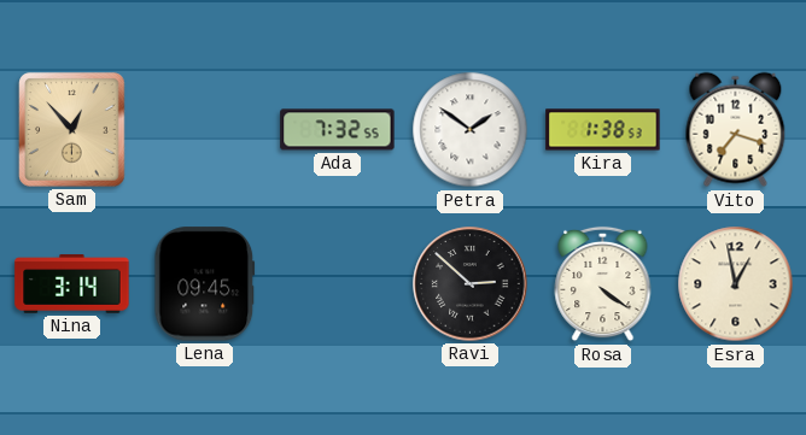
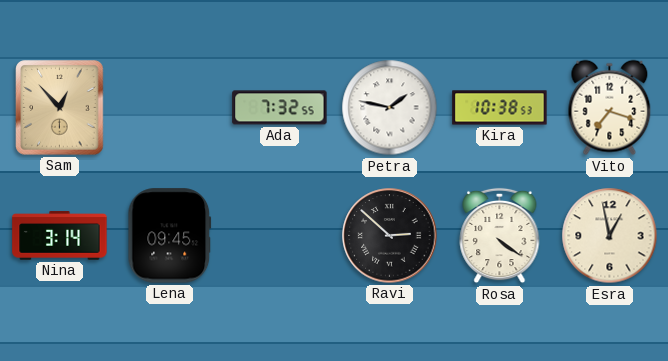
Petra: 1:51 -> 1:47 (390, 108)
Kira: 1:38 -> 10:38 (500, 108)
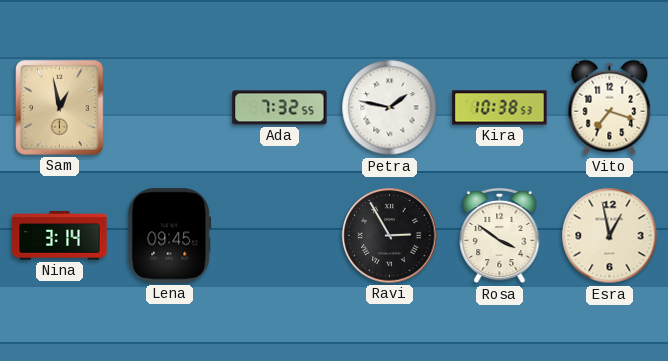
Sam: 12:53 -> 12:58 (60, 108)
Ravi: 2:52 -> 2:55 (390, 236)
Rosa: 4:21 -> 3:51 (500, 236)
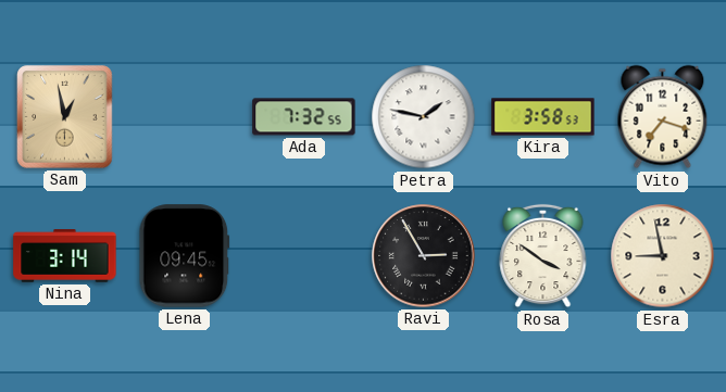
Kira: 10:38 -> 3:58 (543, 117)
Esra: 12:58 -> 8:58 (663, 256)
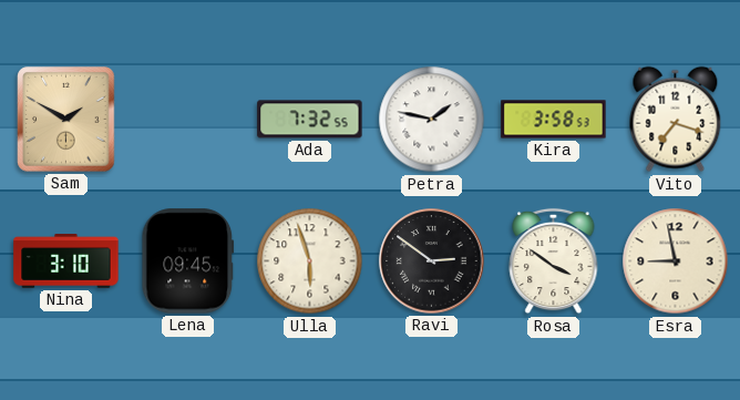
Sam: 12:58 -> 1:50 (66, 120)
Nina: 3:14 -> 3:10 (66, 261)
Ulla: none -> 5:57 (310, 261)
Ravi: 2:55 -> 2:51 (432, 261)
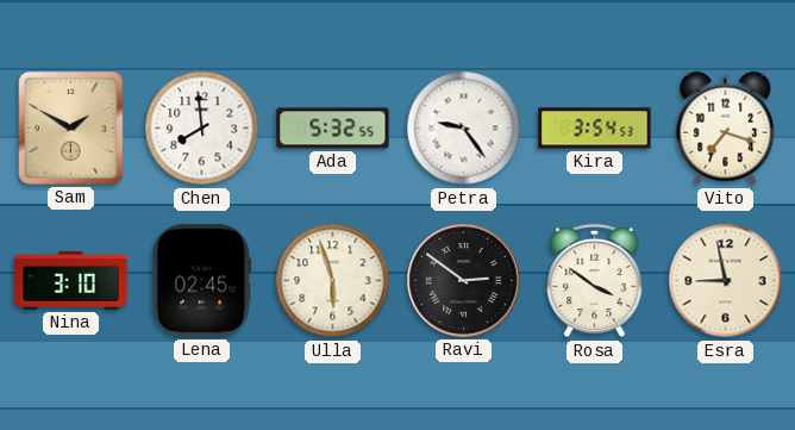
Chen: none -> 7:59 (202, 129)
Ada: 7:32 -> 5:32 (333, 129)
Petra: 1:47 -> 9:24 (464, 129)
Kira: 3:58 -> 3:54 (595, 129)
Lena: 09:45 -> 02:45 (202, 281)
